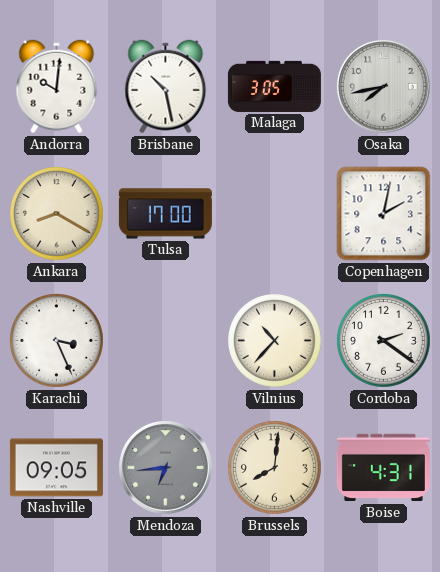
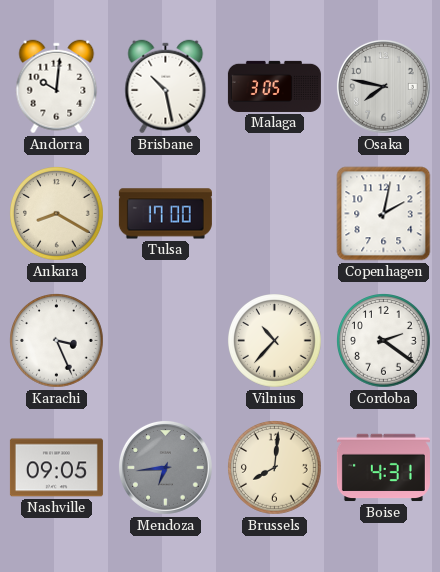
Osaka: 7:43 -> 7:47 (383, 86)
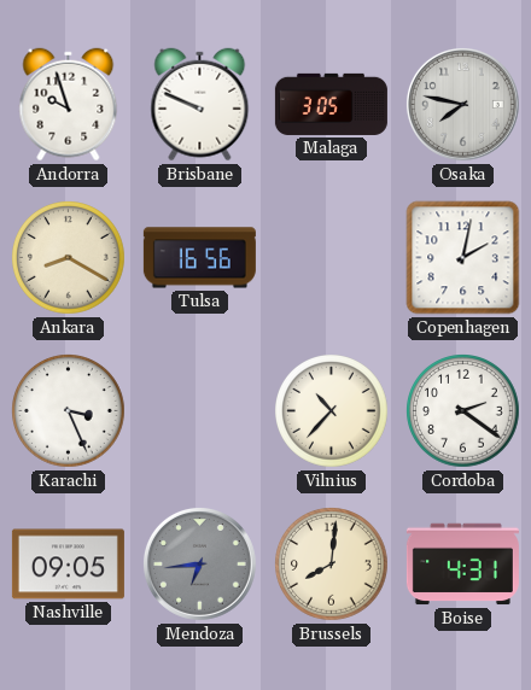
Andorra: 10:01 -> 9:57 (69, 105)
Brisbane: 10:28 -> 9:49 (200, 105)
Tulsa: 17:00 -> 16:56 (199, 258)
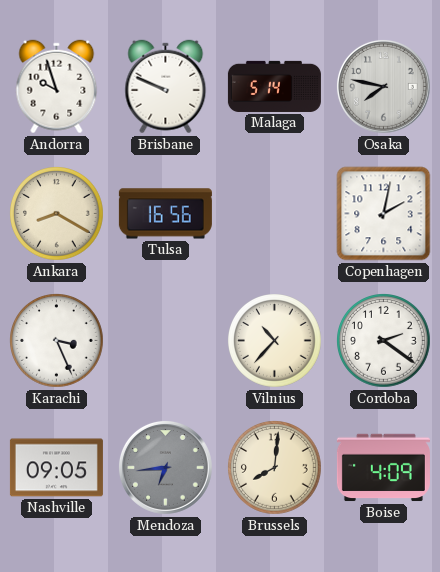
Malaga: 3:05 -> 5:14 (274, 86)
Boise: 4:31 -> 4:09 (383, 468)
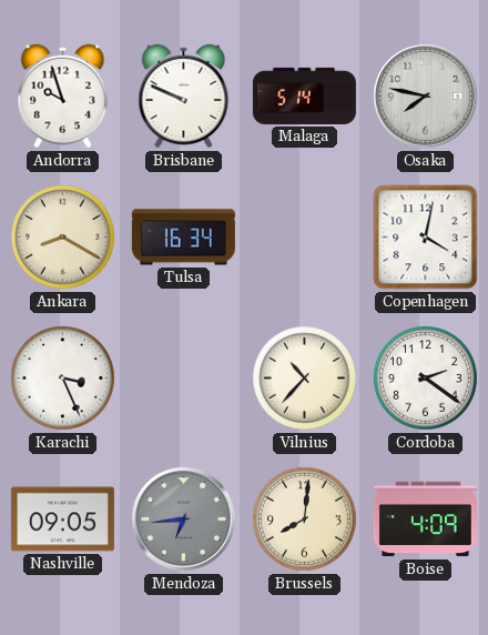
Tulsa: 16:56 -> 16:34 (183, 238)
Copenhagen: 2:02 -> 4:02 (426, 238)
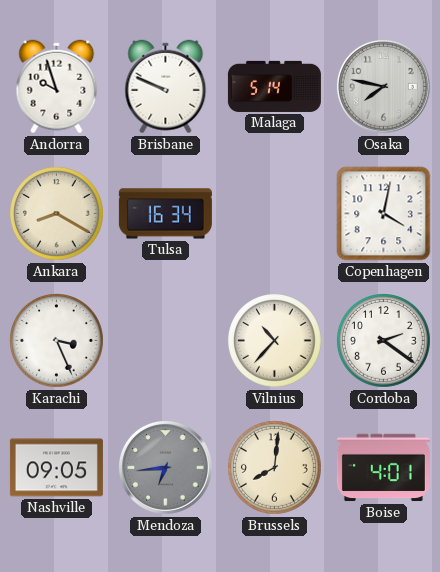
Boise: 4:09 -> 4:01 (383, 468)
